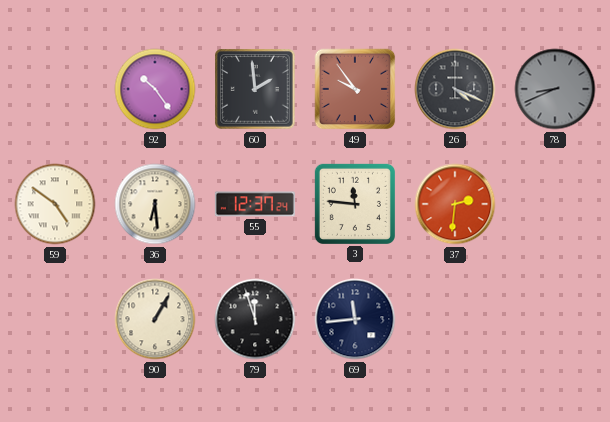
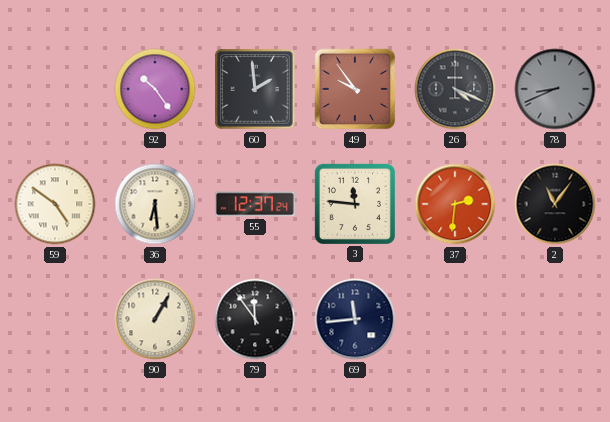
2: none -> 11:06 (555, 204)
79: 11:57 -> 11:54 (255, 319)
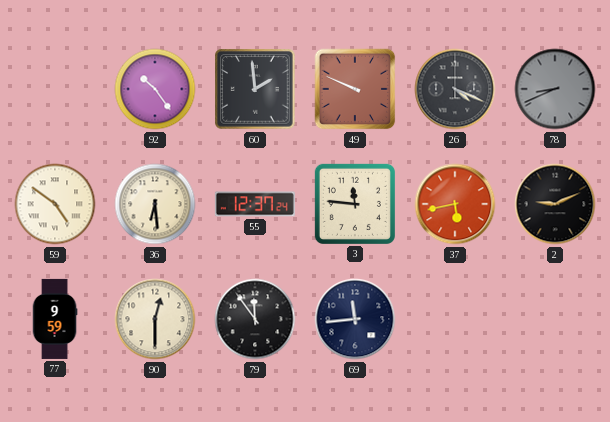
49: 9:54 -> 9:49 (355, 89)
37: 2:31 -> 5:43 (455, 204)
2: 11:06 -> 9:11 (555, 204)
77: none -> 9:59 (55, 319)
90: 1:05 -> 12:30 (155, 319)
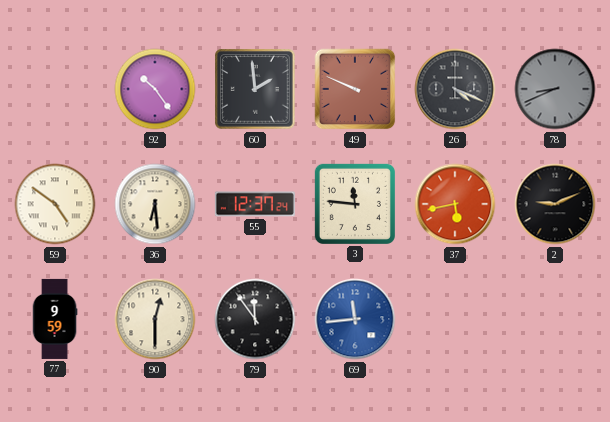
69 dial: navy -> blue (355, 319)
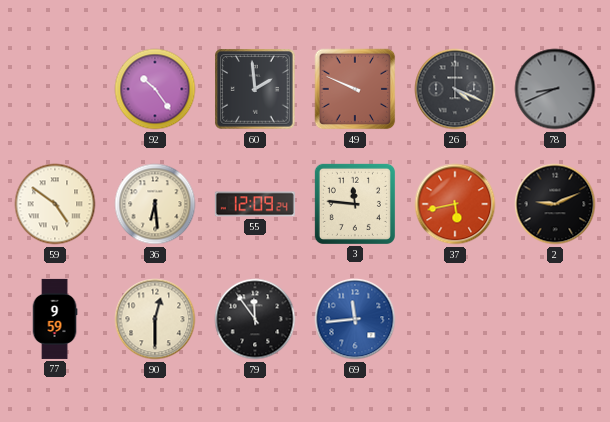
55: 12:37 -> 12:09 (255, 204)
